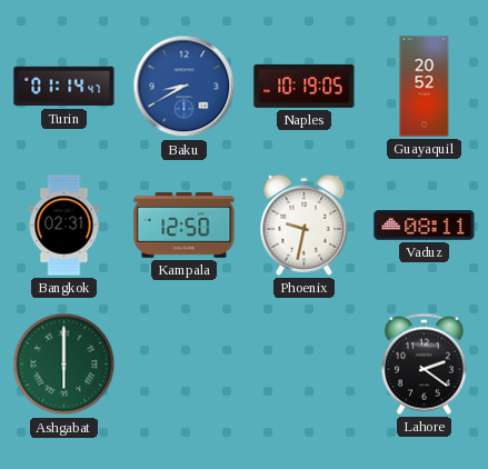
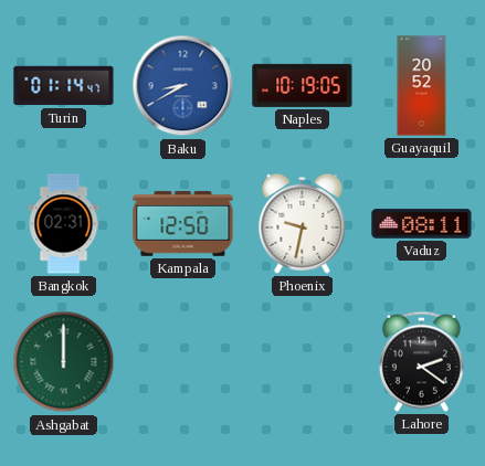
Ashgabat: 6:00 -> 12:00 (64, 362)
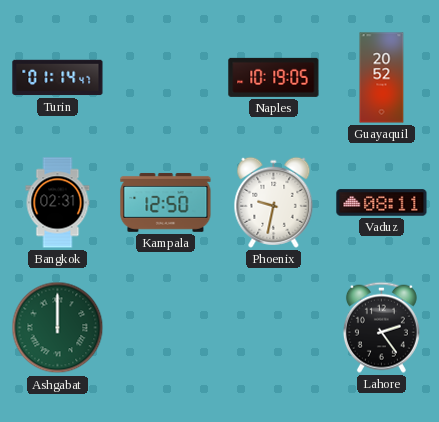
Baku: 8:40 -> none (183, 86)
Lahore: 2:21 -> 2:24 (381, 327)
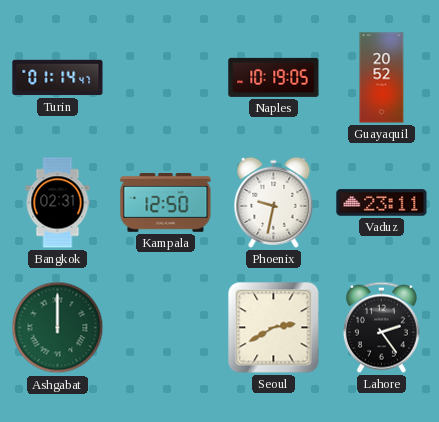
Vaduz: 08:11 -> 23:11 (382, 203)
Seoul: none -> 2:40 (274, 328)
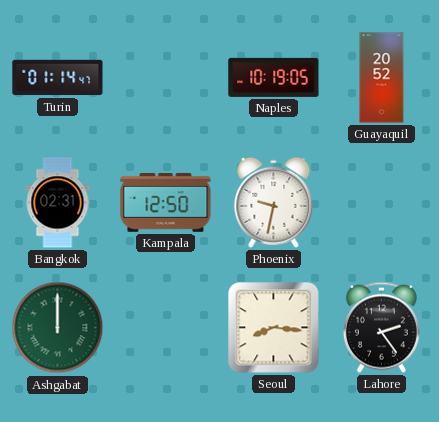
Vaduz: 23:11 -> none (382, 203)
Seoul: 2:40 -> 8:16 (274, 328)
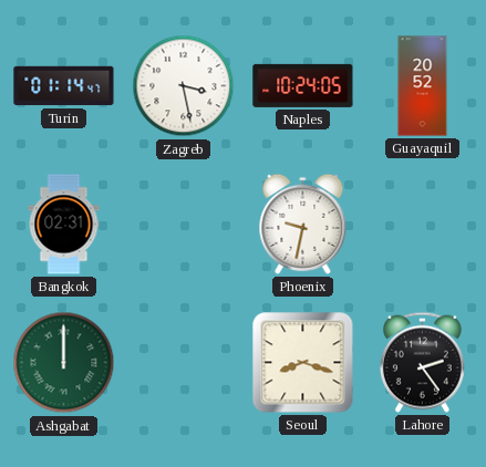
Zagreb: none -> 3:28 (184, 86)
Naples: 10:19 -> 10:24 (303, 85)
Kampala: 12:50 -> none (166, 202)
Seoul: 8:16 -> 8:18 (303, 363)
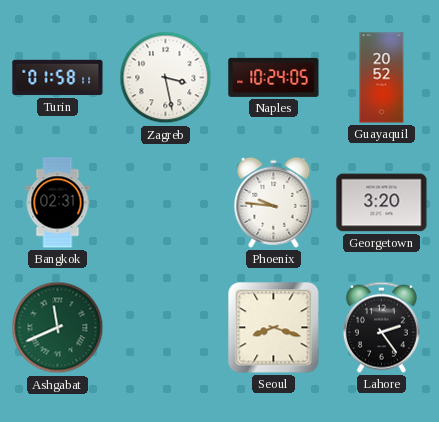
Turin: 01:14 -> 01:58 (58, 78)
Phoenix: 9:32 -> 9:46 (274, 202)
Georgetown: none -> 3:20 (382, 203)
Ashgabat: 12:00 -> 11:41 (58, 328)
